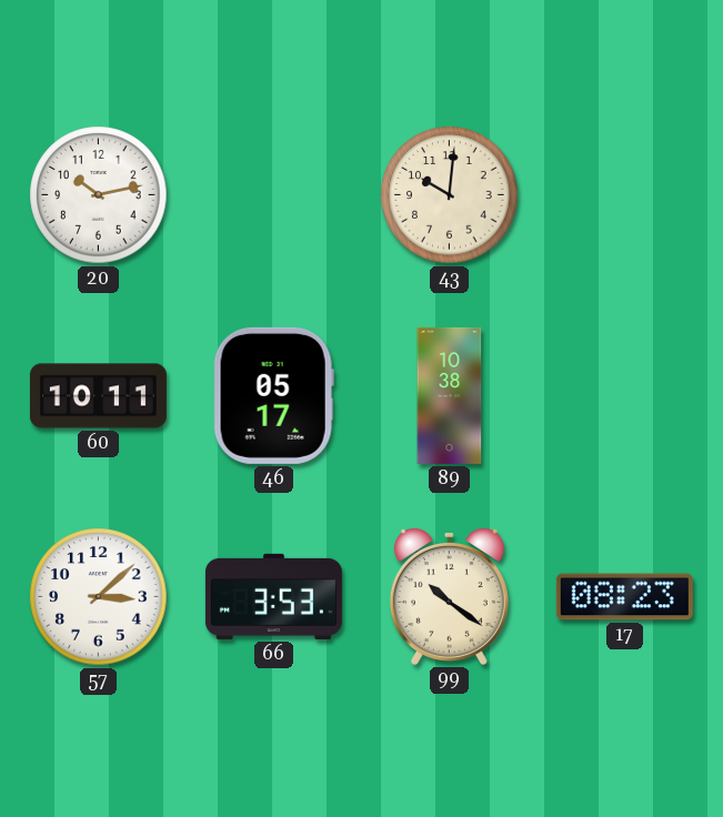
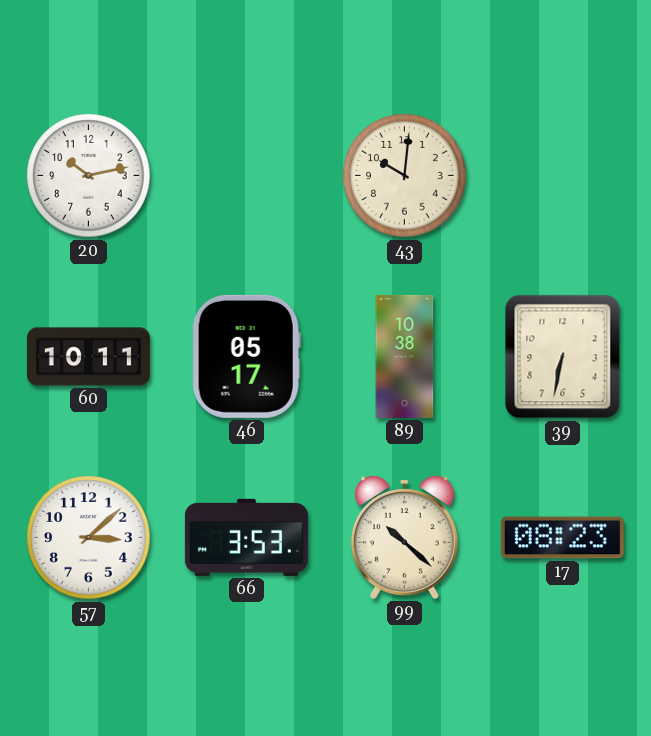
39: none -> 6:32 (563, 357)
99: 10:21 -> 10:22 (404, 537)
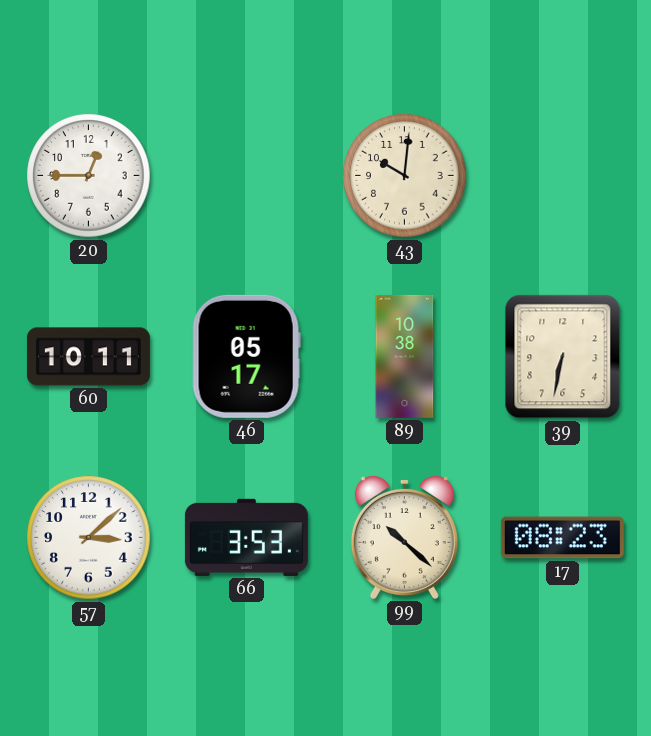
20: 10:13 -> 12:45 (89, 176)
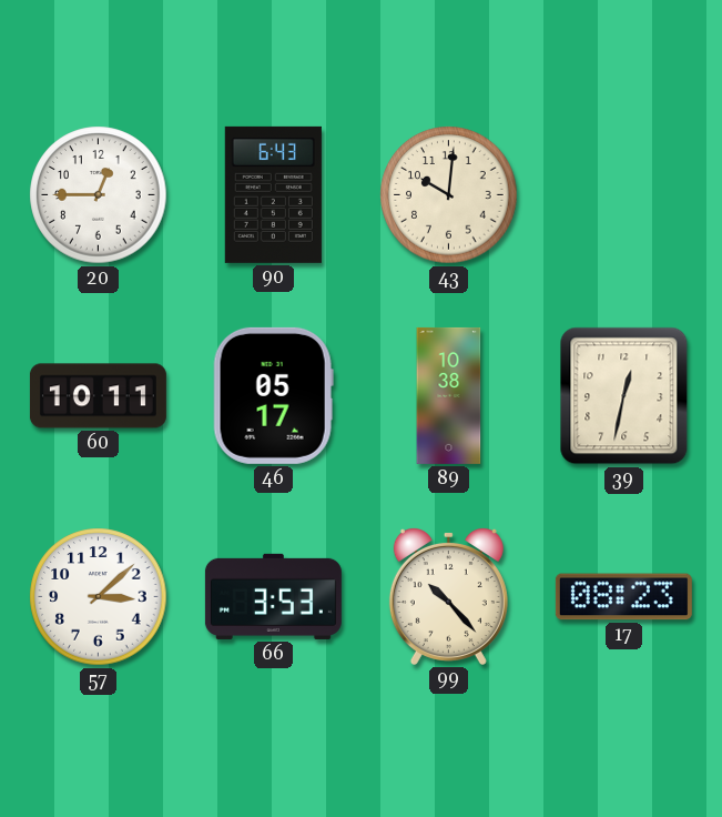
90: none -> 6:43 (273, 194)
39: 6:32 -> 12:32 (624, 396)
99: 10:22 -> 10:23 (448, 596)
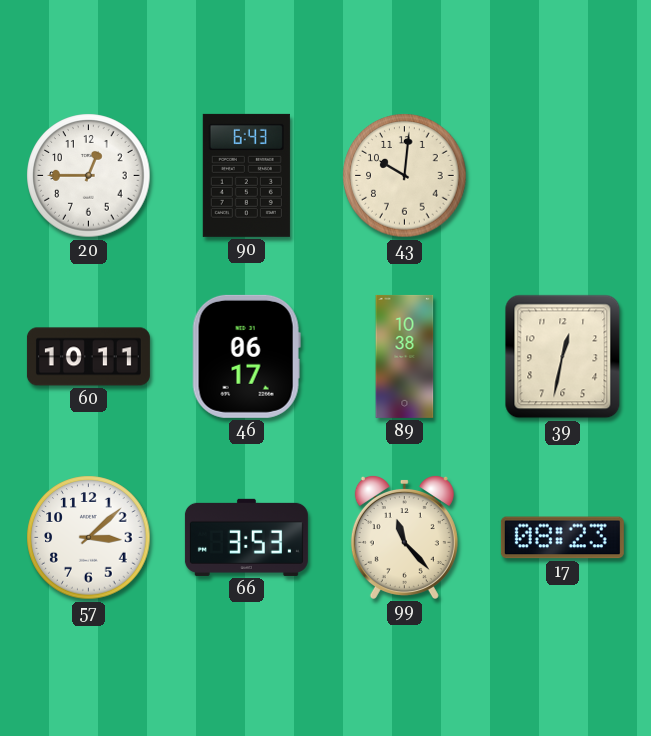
46: 05:17 -> 06:17 (246, 356)
99: 10:23 -> 11:23 (404, 537)
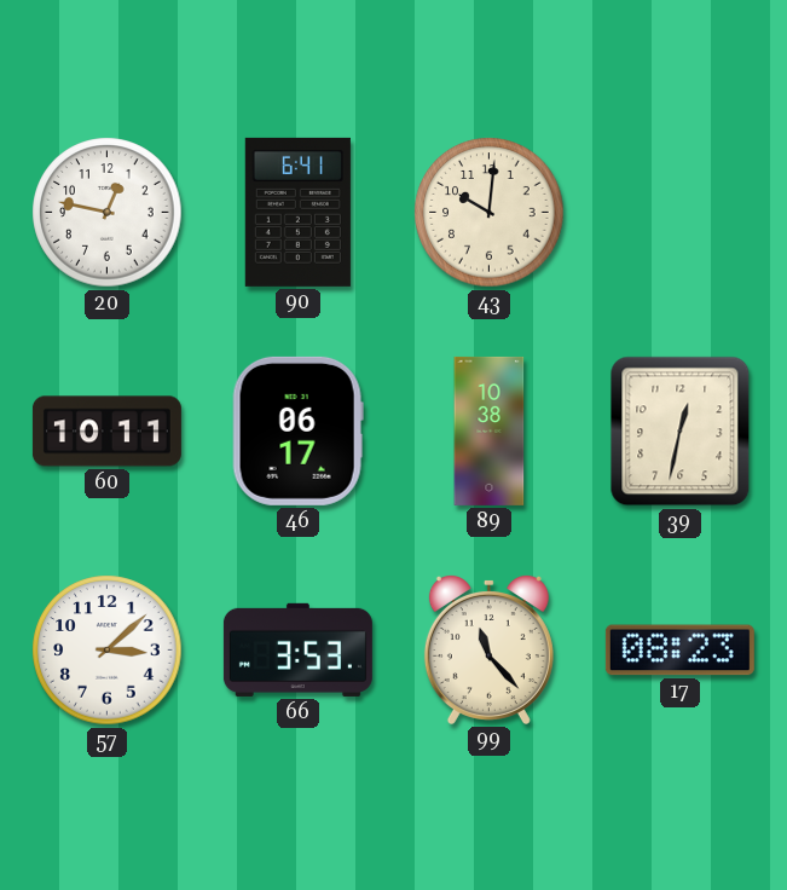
20: 12:45 -> 12:47 (108, 213)
90: 6:43 -> 6:41 (297, 212)
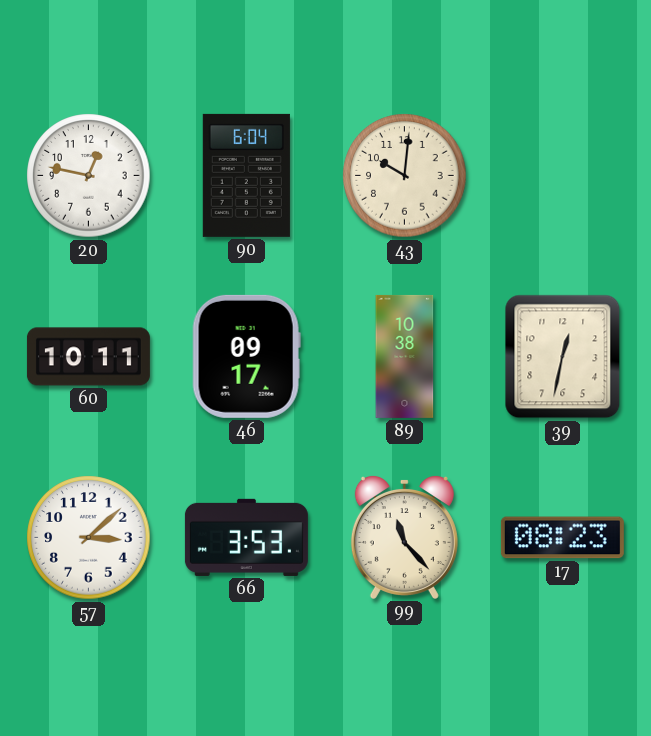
90: 6:41 -> 6:04 (246, 175)
46: 06:17 -> 09:17 (246, 356)
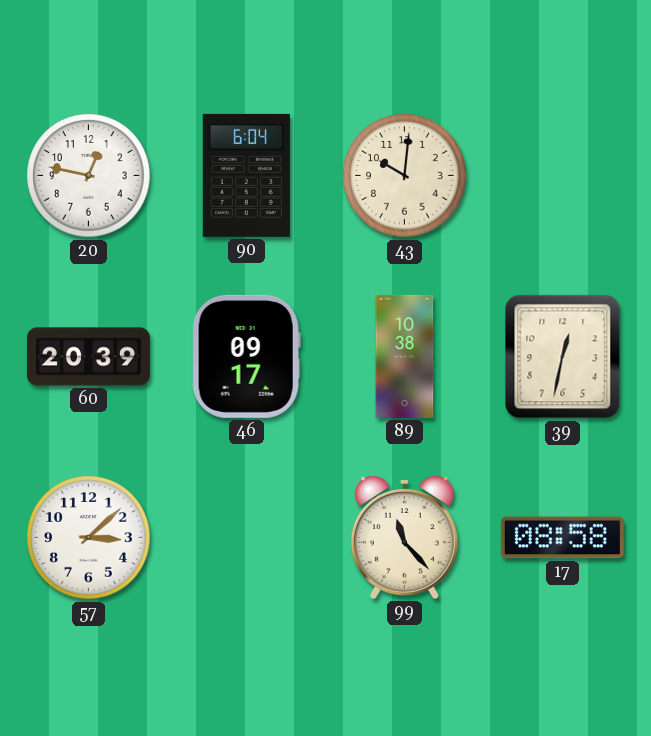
60: 10:11 -> 20:39 (88, 357)
66: 3:53 -> none (246, 537)
17: 08:23 -> 08:58 (562, 538)
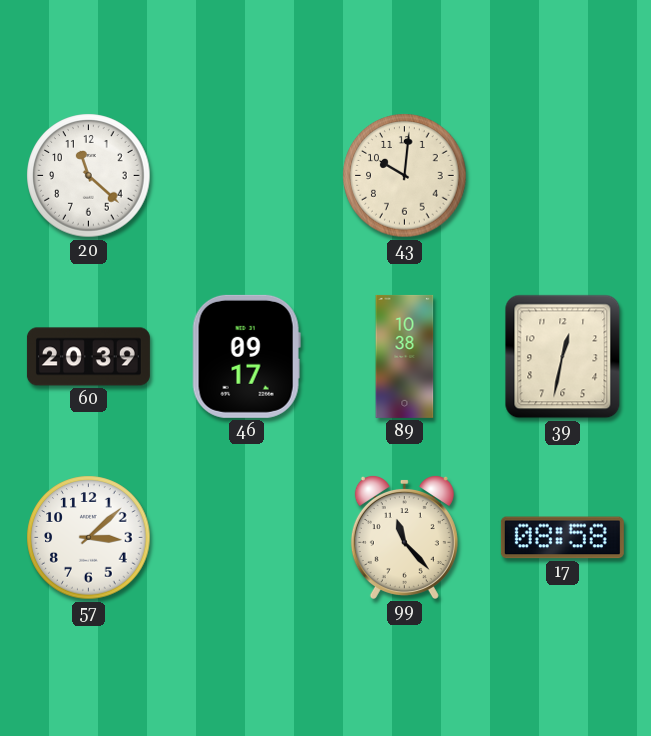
20: 12:47 -> 11:22 (89, 176)
90: 6:04 -> none (246, 175)
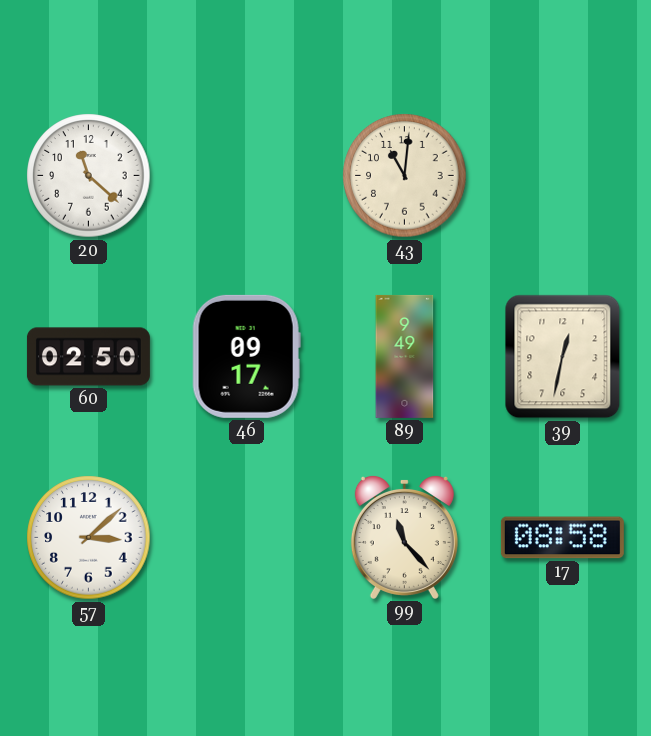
43: 10:01 -> 11:01 (405, 176)
60: 20:39 -> 02:50 (88, 357)
89: 10:38 -> 9:49 (405, 356)
